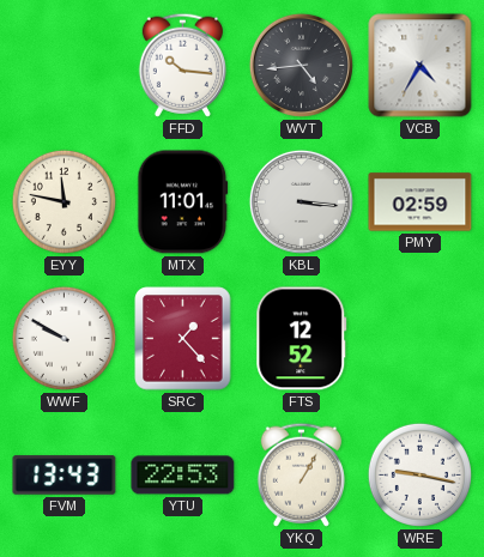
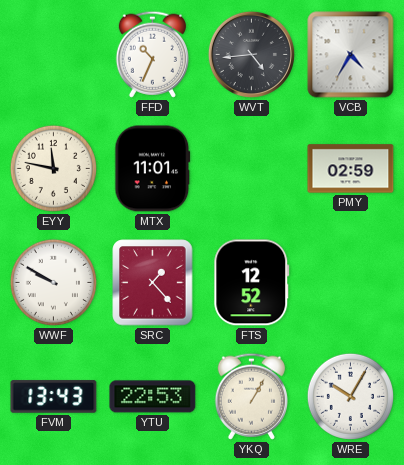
FFD: 10:16 -> 10:34 (152, 54)
KBL: 3:16 -> none (301, 201)
WRE: 9:17 -> 10:05 (350, 396)
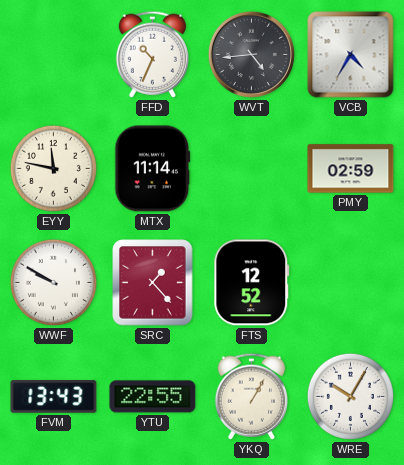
MTX: 11:01 -> 11:14 (153, 169)
YTU: 22:53 -> 22:55 (153, 397)
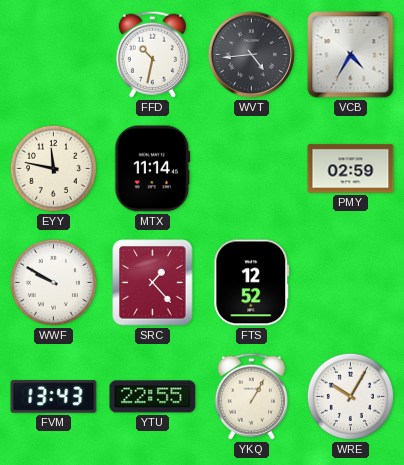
FFD: 10:34 -> 10:32 (152, 54)
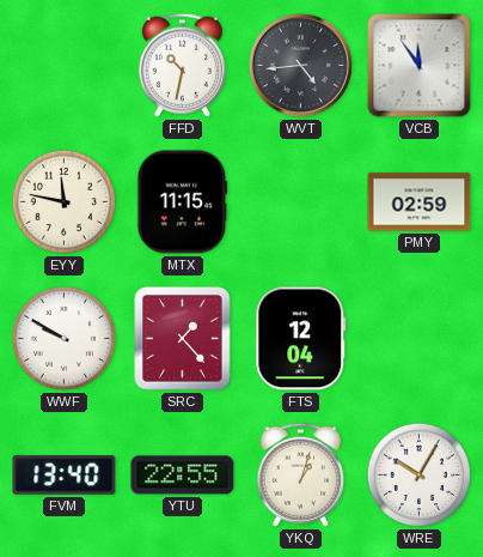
VCB: 4:35 -> 11:54 (420, 66)
MTX: 11:14 -> 11:15 (183, 202)
FTS: 12:52 -> 12:04 (301, 339)
FVM: 13:43 -> 13:40 (65, 476)
YKQ: 1:05 -> 1:03 (300, 474)
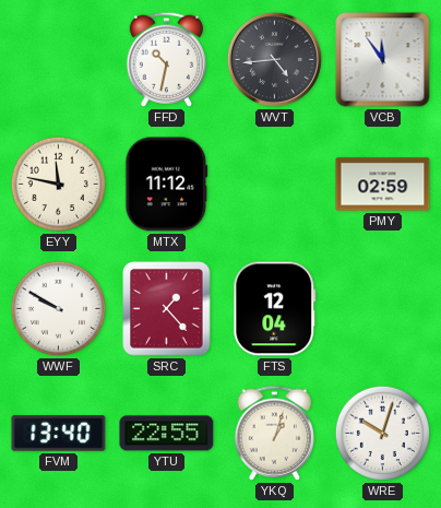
MTX: 11:15 -> 11:12 (167, 185)
WRE: 10:05 -> 10:03 (382, 433)
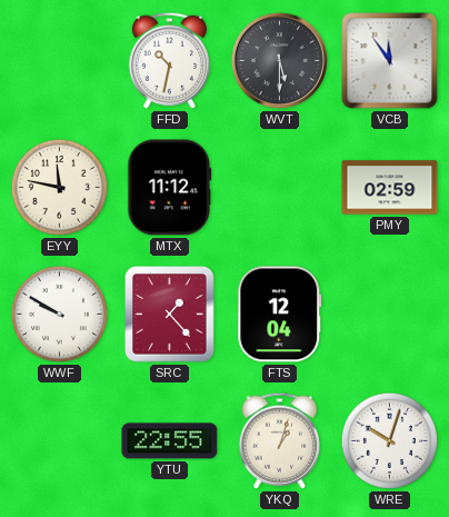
WVT: 4:44 -> 5:30 (279, 60)
FVM: 13:40 -> none (59, 434)
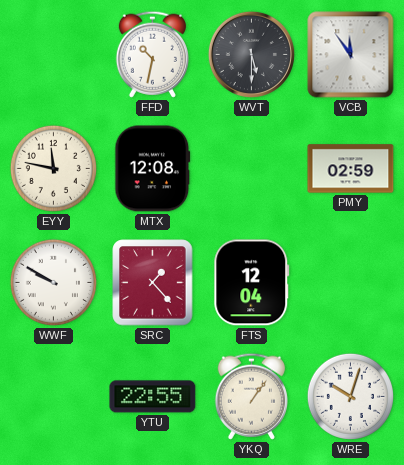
MTX: 11:12 -> 12:08 (153, 169)
YKQ: 1:03 -> 1:06 (251, 396)
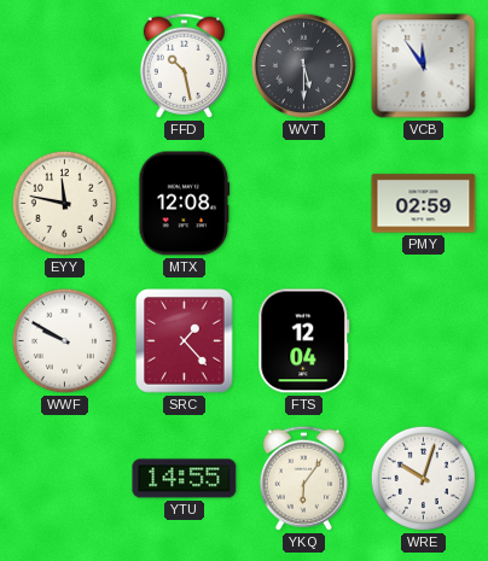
FFD: 10:32 -> 10:28 (184, 65)
YTU: 22:55 -> 14:55 (185, 479)
YKQ: 1:06 -> 6:06 (303, 478)
